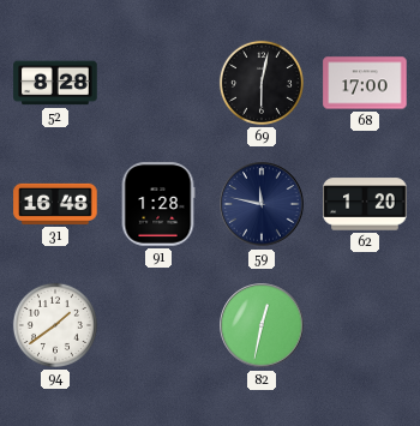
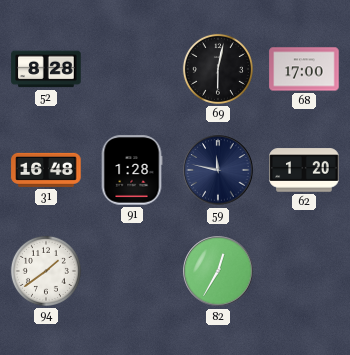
82: 12:32 -> 12:35 (218, 271)
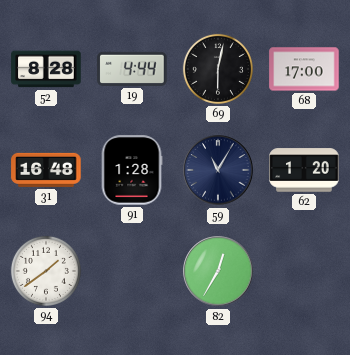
19: none -> 4:44 (132, 69)
59: 11:47 -> 11:05 (218, 170)
